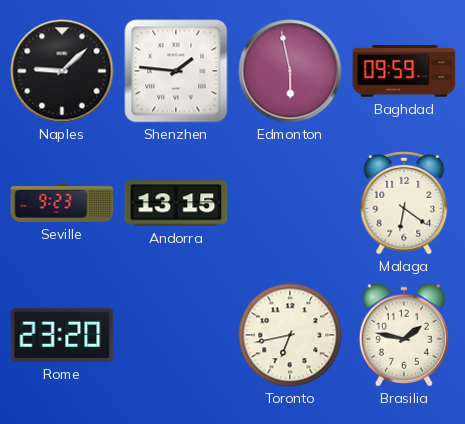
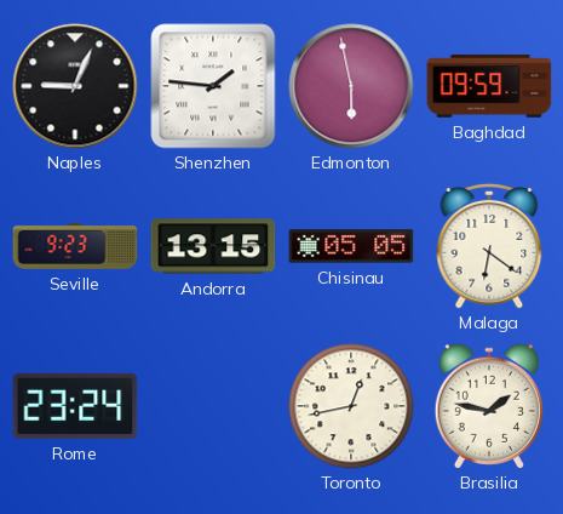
Naples: 9:08 -> 9:04 (75, 86)
Chisinau: none -> 05:05 (351, 246)
Rome: 23:20 -> 23:24 (75, 406)
Toronto: 6:43 -> 12:43 (351, 406)
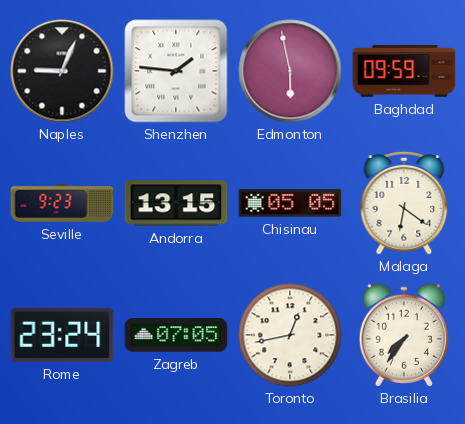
Zagreb: none -> 07:05 (176, 335)
Brasilia: 1:47 -> 7:36 (404, 335)
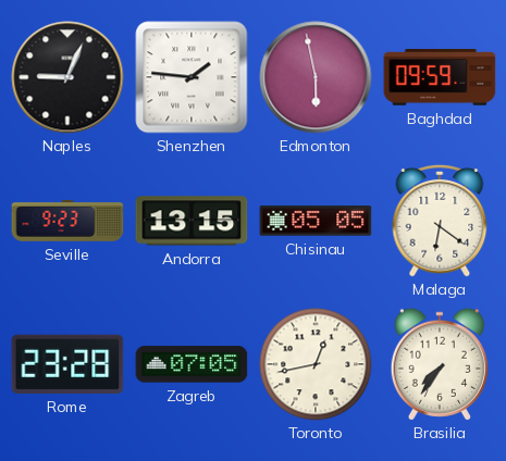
Rome: 23:24 -> 23:28 (67, 364)
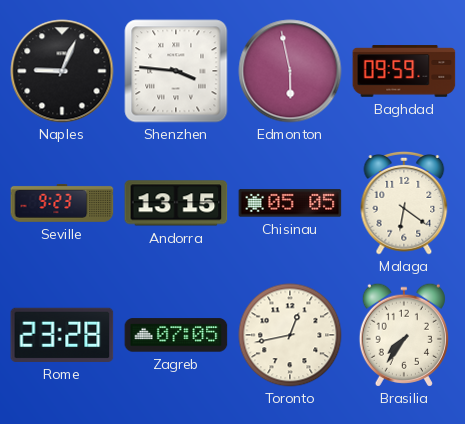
Shenzhen: 1:46 -> 3:46 (176, 71)
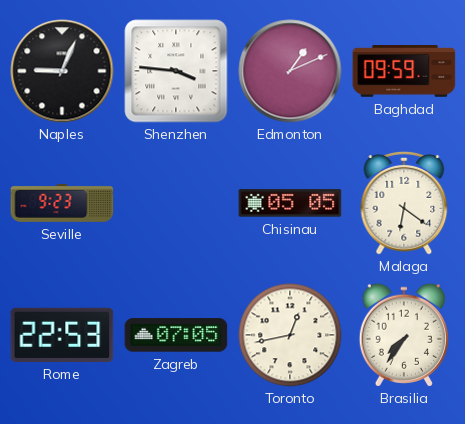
Edmonton: 5:58 -> 1:11 (290, 71)
Andorra: 13:15 -> none (176, 203)
Rome: 23:28 -> 22:53 (62, 335)
